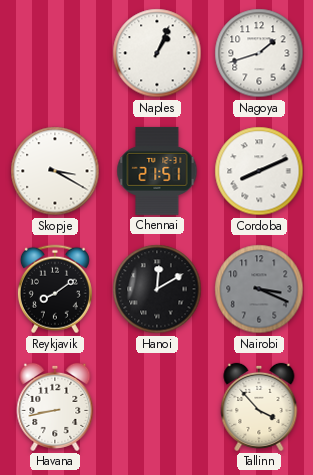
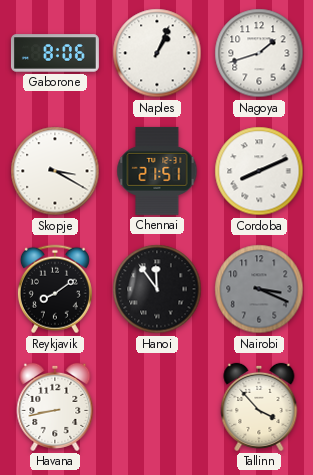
Gaborone: none -> 8:06 (55, 53)
Hanoi: 12:10 -> 11:54 (157, 289)
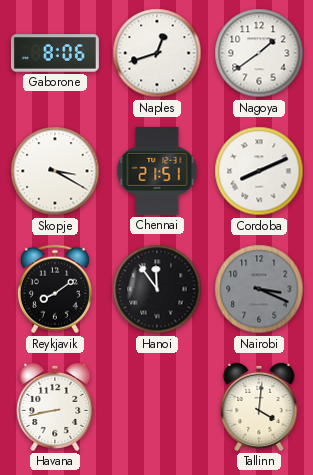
Naples: 1:04 -> 12:42 (157, 53)
Nagoya: 1:42 -> 1:39 (259, 53)
Tallinn: 3:53 -> 4:01 (259, 407)
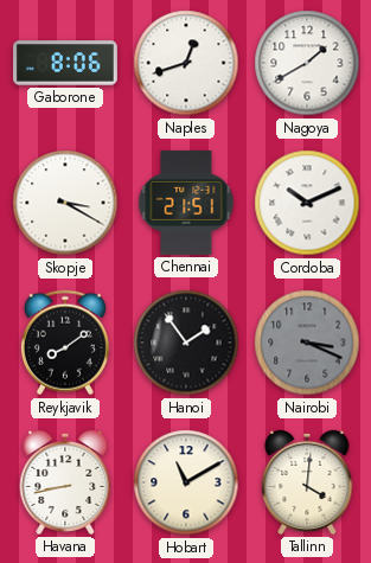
Nagoya: 1:39 -> 1:40 (307, 63)
Cordoba: 8:11 -> 10:11 (307, 203)
Hanoi: 11:54 -> 1:54 (186, 343)
Hobart: none -> 11:10 (186, 482)
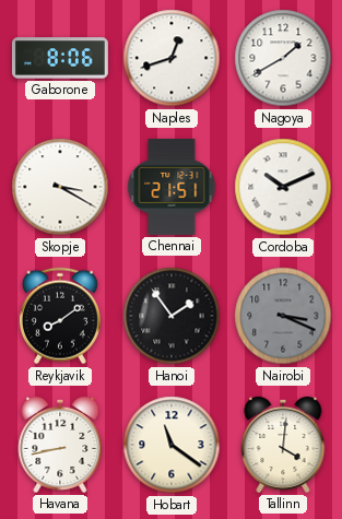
Hobart: 11:10 -> 11:21 (172, 445)
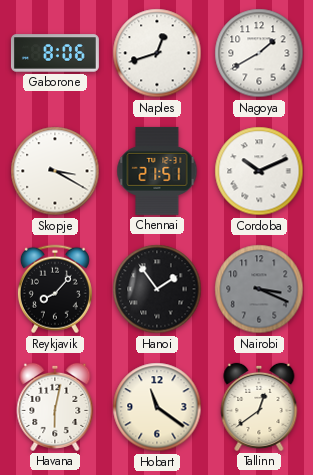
Reykjavik: 8:09 -> 8:07 (55, 289)
Havana: 8:43 -> 6:02 (55, 407)
Tallinn: 4:01 -> 12:39 (259, 407)
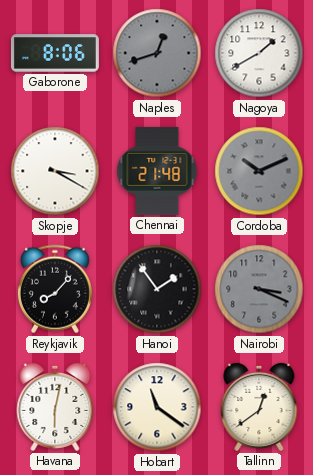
Naples dial: white -> grey (157, 53)
Chennai: 21:51 -> 21:48 (157, 171)
Cordoba dial: white -> grey (259, 171)
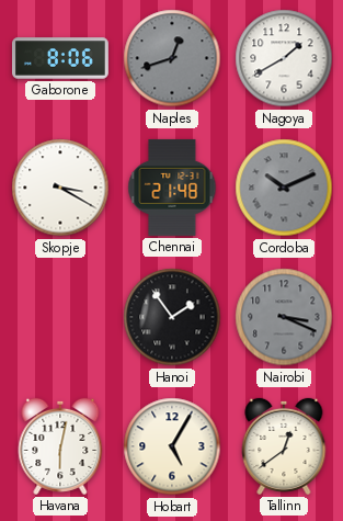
Reykjavik: 8:07 -> none (55, 289)
Hobart: 11:21 -> 5:05 (172, 446)
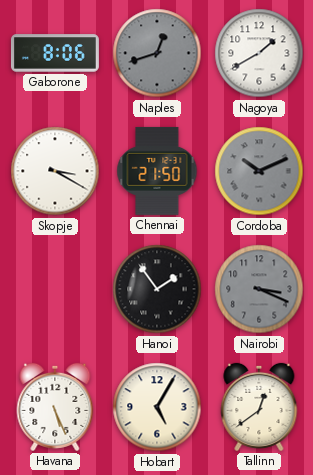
Chennai: 21:48 -> 21:50 (157, 171)
Havana: 6:02 -> 5:26 (55, 407)
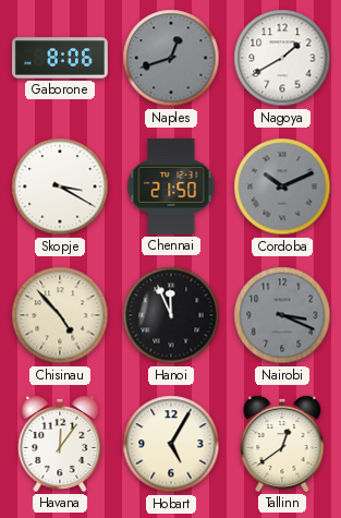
Chisinau: none -> 4:53 (60, 315)
Hanoi: 1:54 -> 11:56 (171, 315)
Havana: 5:26 -> 12:06 (60, 444)
